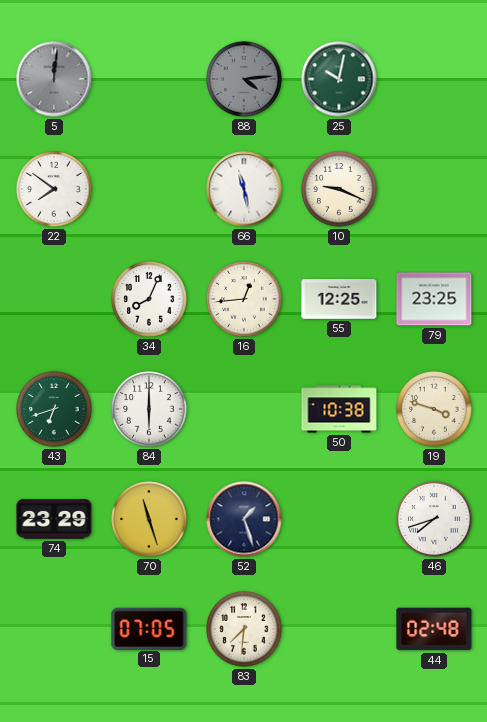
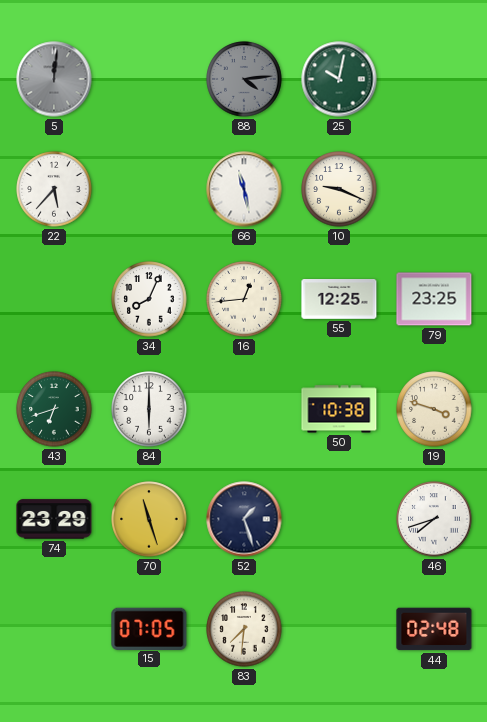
22: 7:51 -> 5:37 (54, 189)
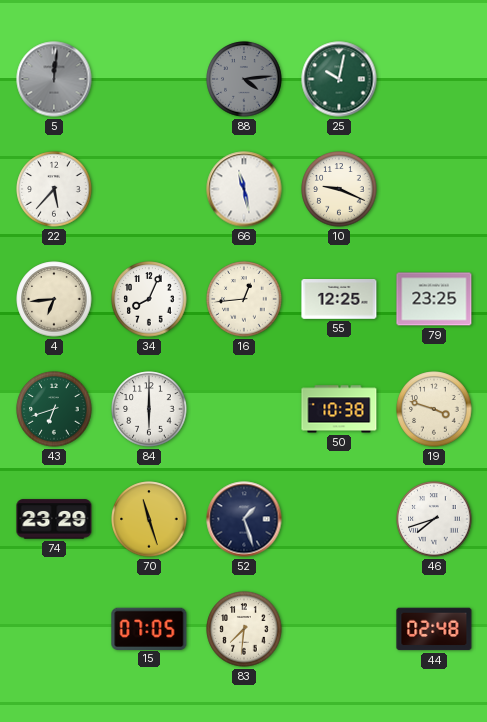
4: none -> 6:44 (54, 299)
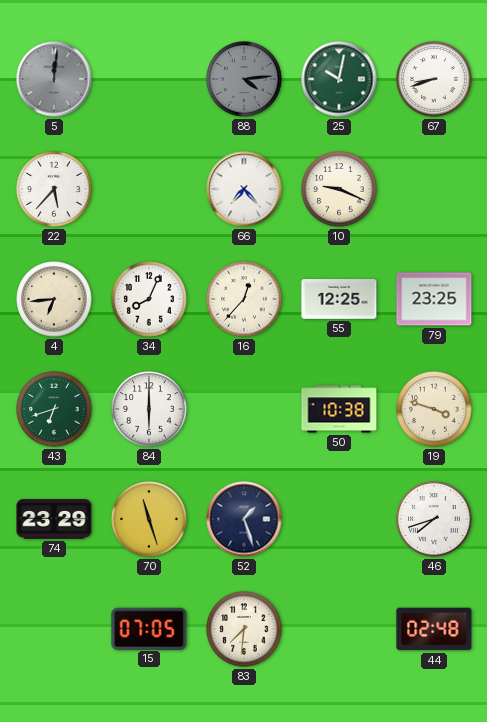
67: none -> 8:42 (434, 79)
66: 11:28 -> 7:23 (244, 189)
16: 12:44 -> 12:37 (244, 299)
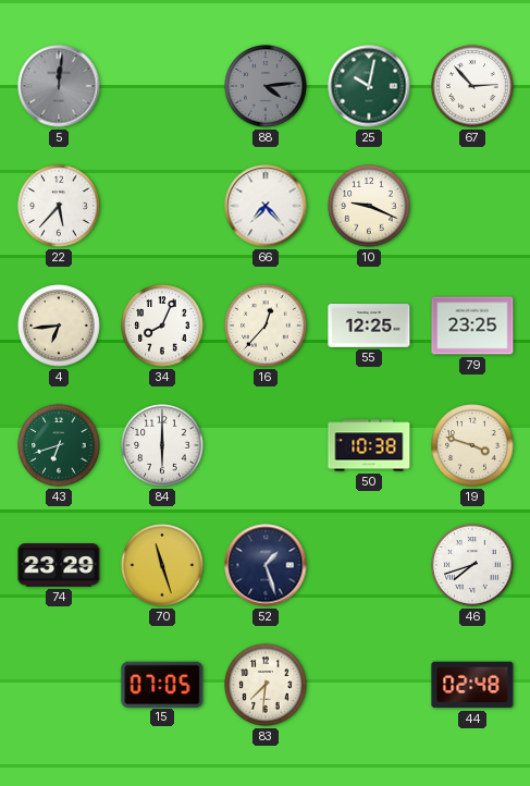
67: 8:42 -> 2:53 (472, 86)
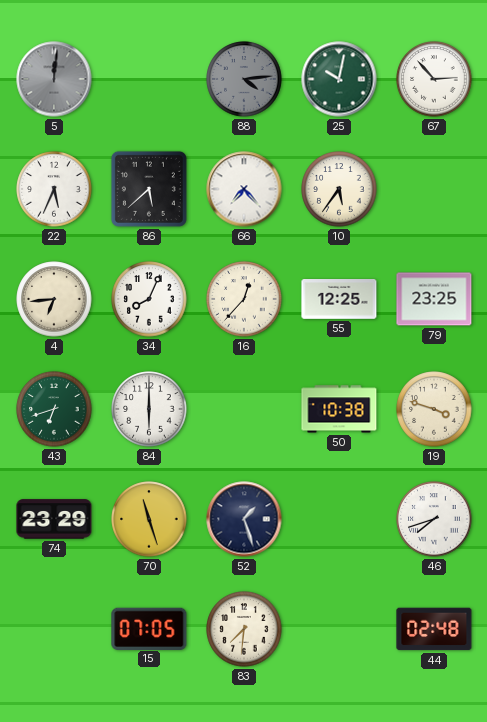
22: 5:37 -> 5:34 (54, 189)
86: none -> 5:38 (149, 189)
10: 9:19 -> 5:36 (339, 189)
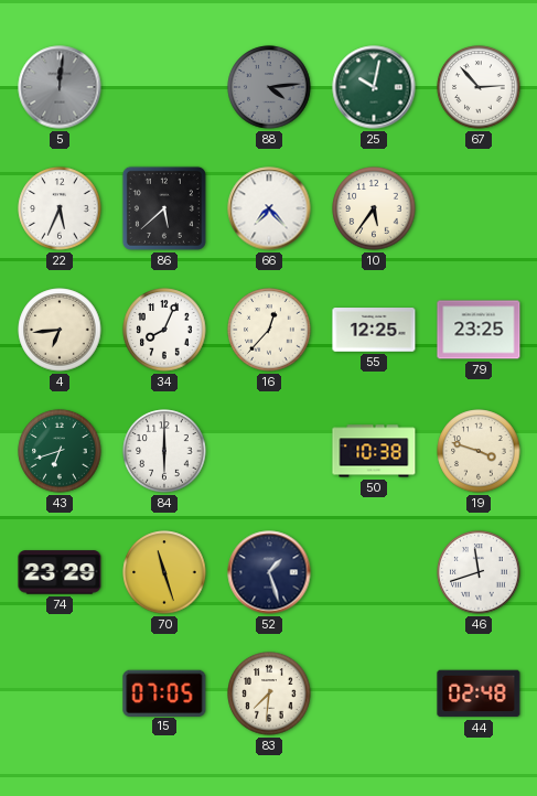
46: 7:42 -> 11:42 (479, 572)
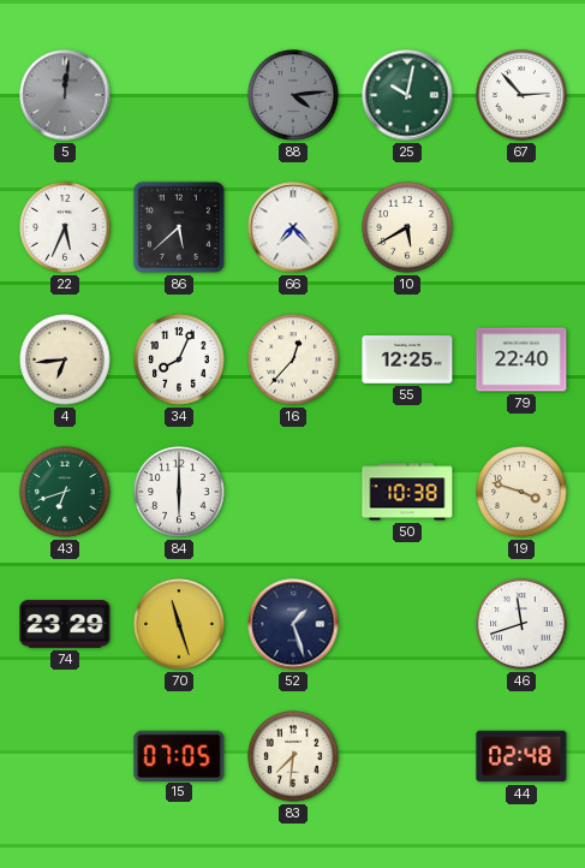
10: 5:36 -> 5:40 (407, 227)
79: 23:25 -> 22:40 (521, 359)
